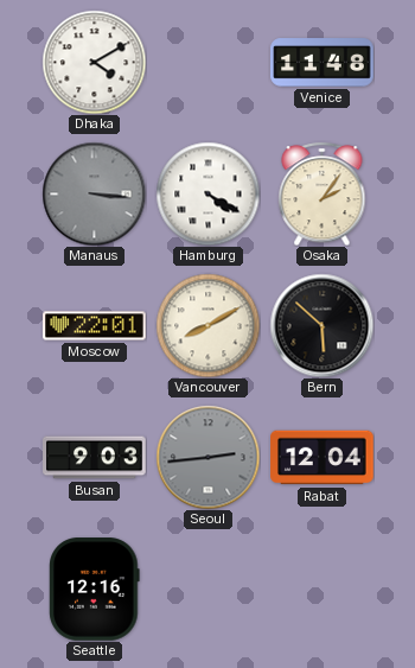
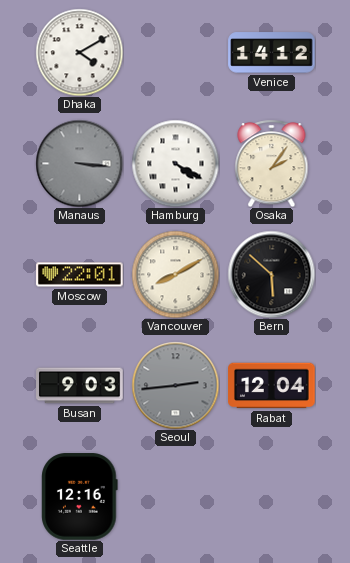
Venice: 11:48 -> 14:12 (272, 53)
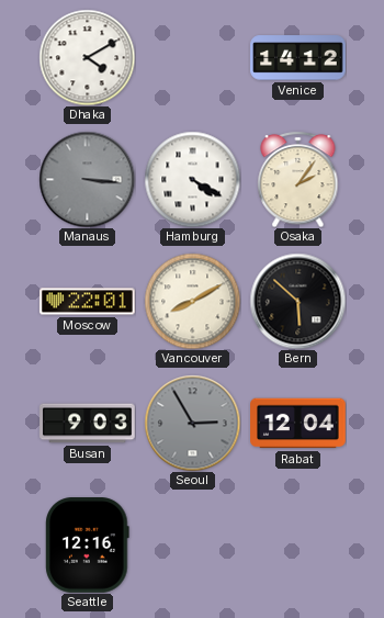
Seoul: 2:44 -> 2:55 (192, 423)
